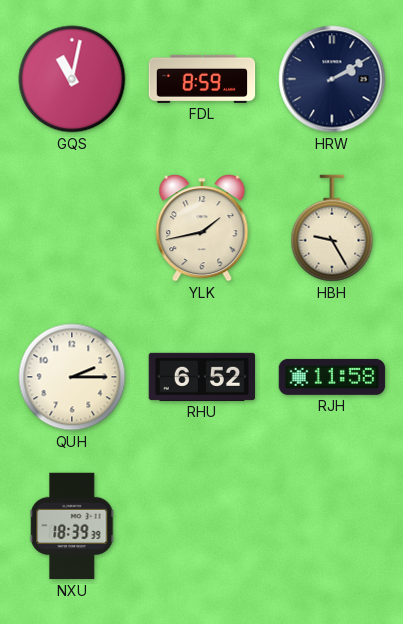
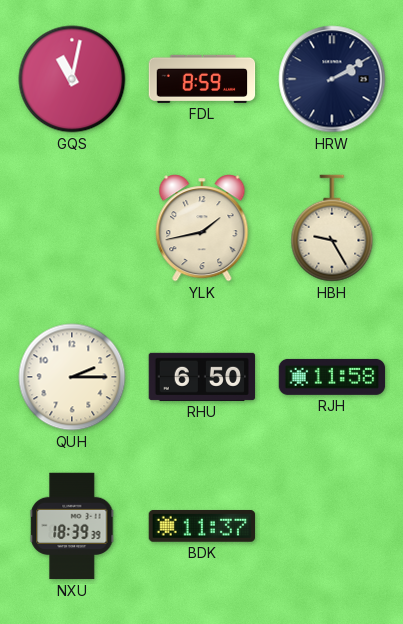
RHU: 6:52 -> 6:50 (202, 377)
BDK: none -> 11:37 (202, 527)
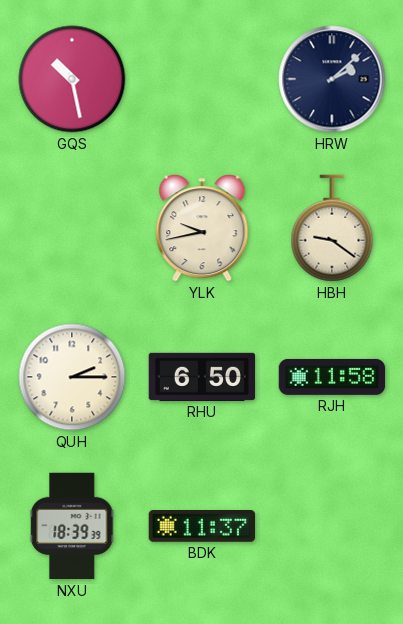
GQS: 11:02 -> 10:28 (72, 79)
FDL: 8:59 -> none (202, 79)
HRW: 2:10 -> 2:08 (332, 79)
YLK: 1:43 -> 9:43 (202, 228)
HBH: 9:25 -> 9:21 (332, 228)
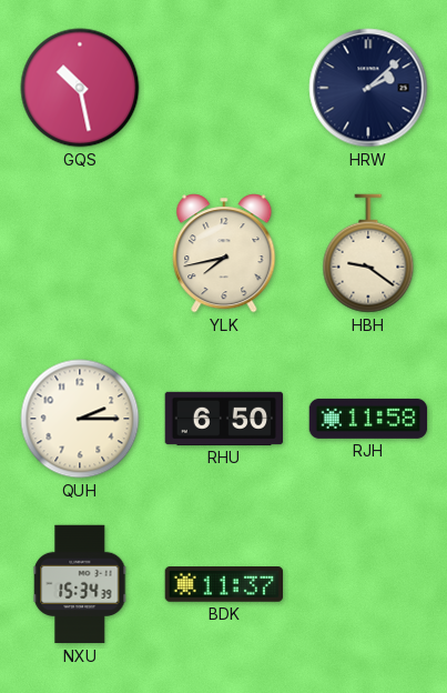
YLK: 9:43 -> 7:43 (224, 253)
NXU: 18:39 -> 15:34 (80, 584)
